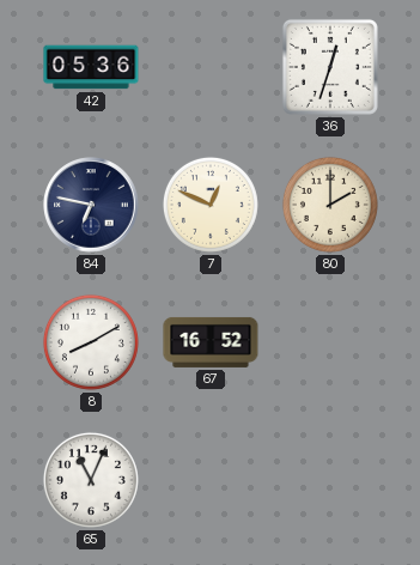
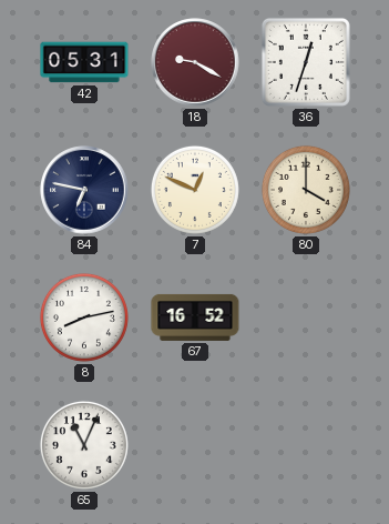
42: 05:36 -> 05:31 (84, 62)
18: none -> 9:20 (195, 62)
80: 2:00 -> 4:00 (306, 190)
8: 8:10 -> 8:13 (84, 318)
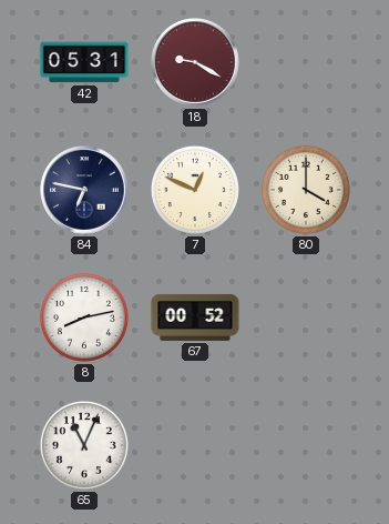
36: 12:33 -> none (306, 62)
67: 16:52 -> 00:52 (195, 318)
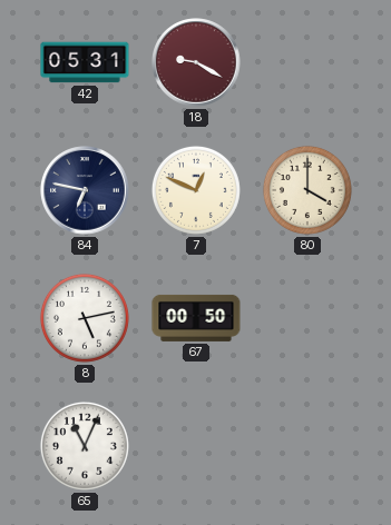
8: 8:13 -> 5:13 (85, 318)
67: 00:52 -> 00:50 (196, 318)
